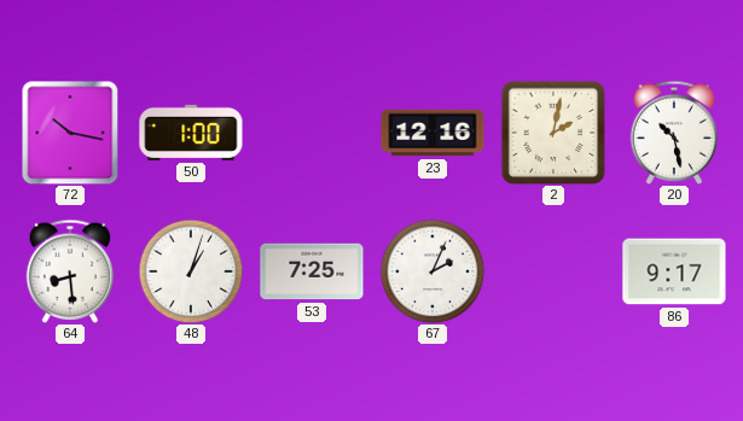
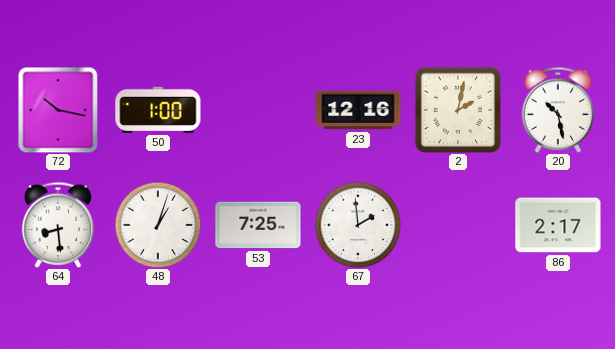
67: 2:04 -> 1:59 (358, 225)
86: 9:17 -> 2:17 (558, 225)
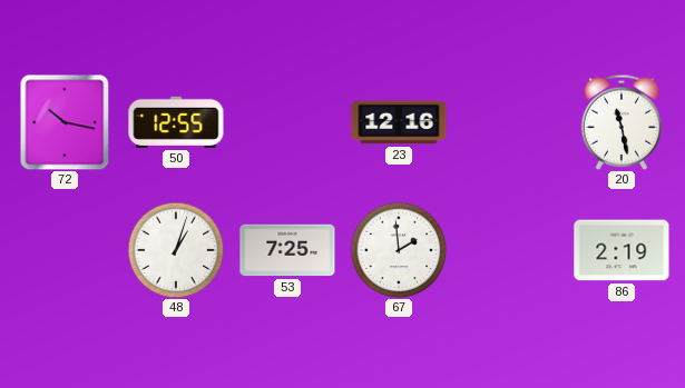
50: 1:00 -> 12:55 (176, 122)
2: 2:02 -> none (458, 110)
20: 10:28 -> 11:28 (622, 122)
64: 8:29 -> none (58, 225)
86: 2:17 -> 2:19 (622, 250)
